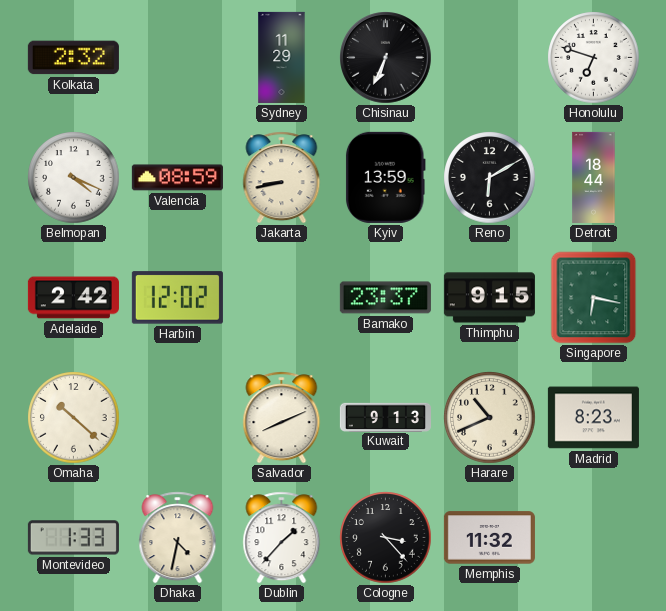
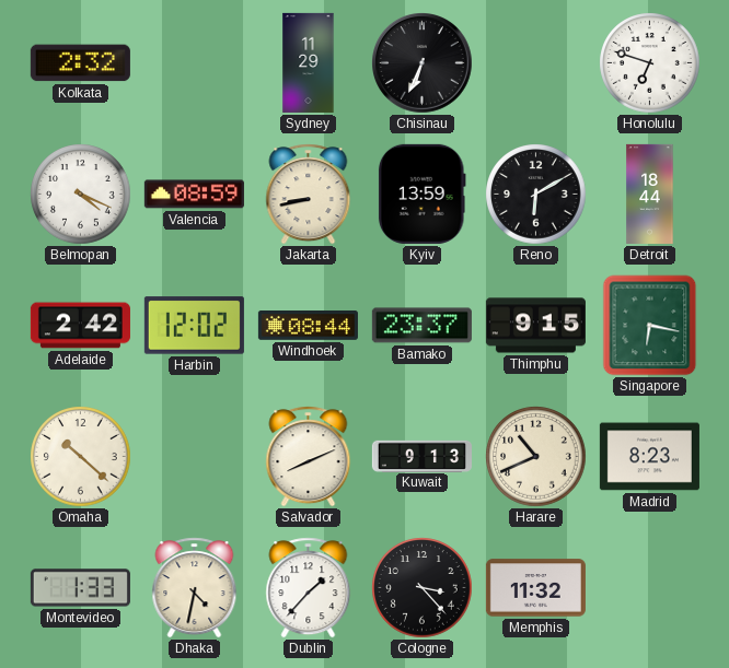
Windhoek: none -> 08:44 (308, 326)
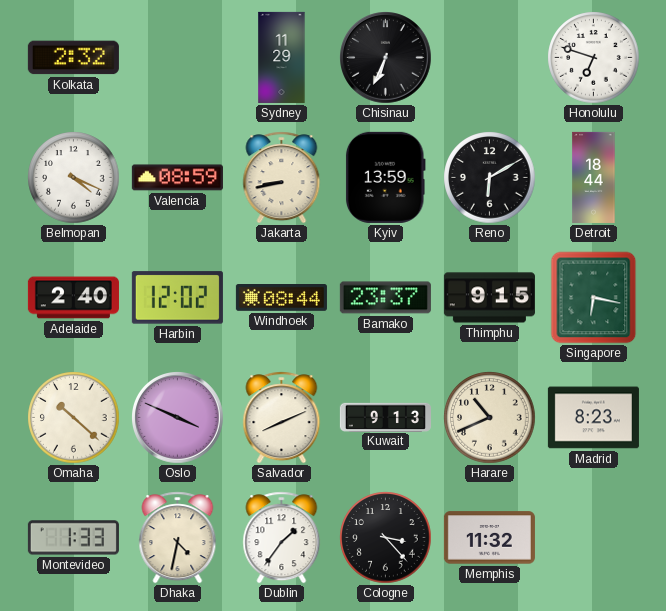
Adelaide: 2:42 -> 2:40 (73, 298)
Oslo: none -> 3:49 (178, 418)
Dublin: 1:37 -> 1:36 (282, 538)
